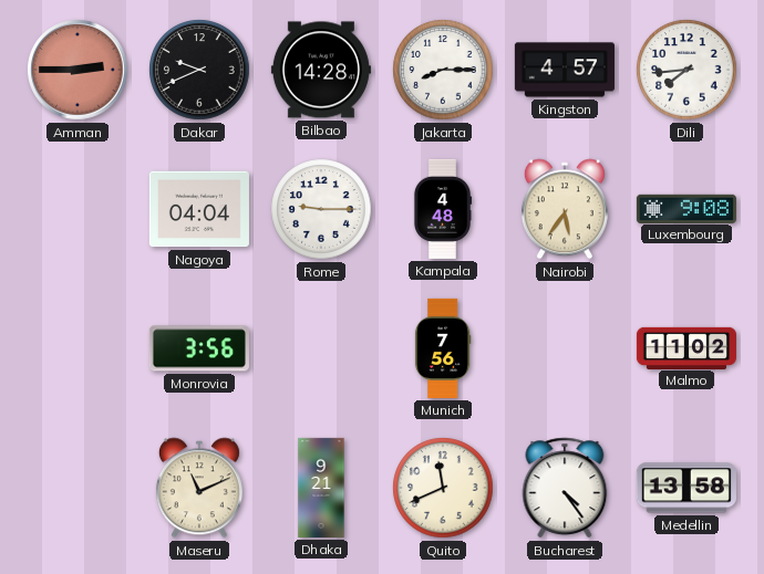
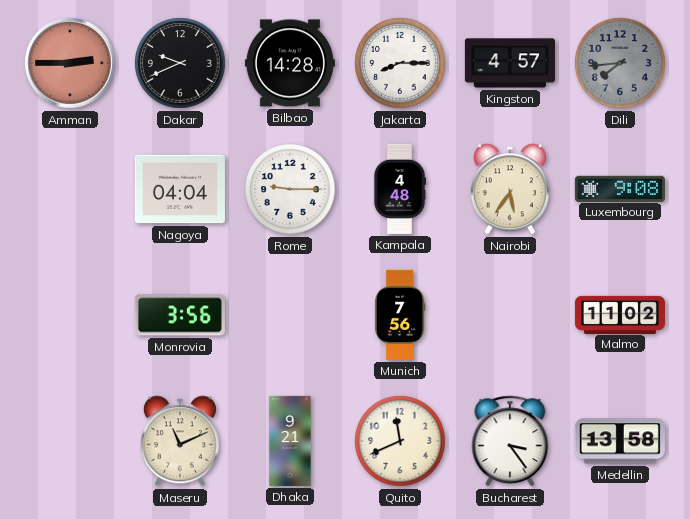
Dili dial: white -> grey (620, 63)
Bucharest: 4:24 -> 3:24 (510, 441)
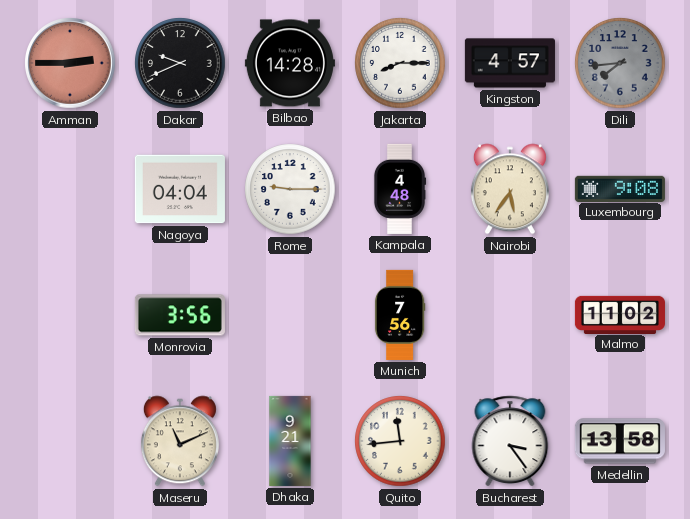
Quito: 11:41 -> 11:44 (400, 441)
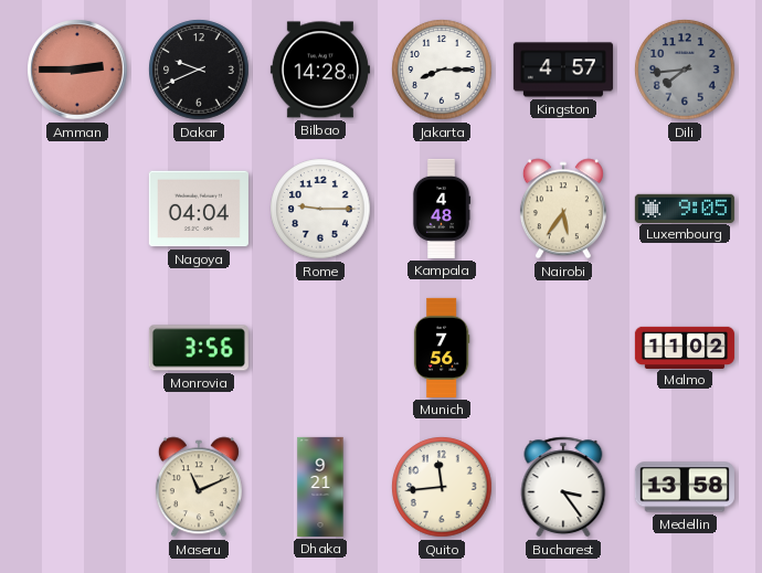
Luxembourg: 9:08 -> 9:05 (685, 208)
